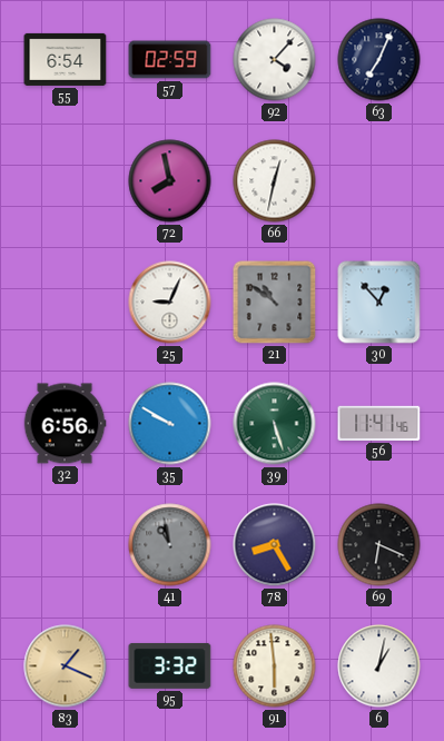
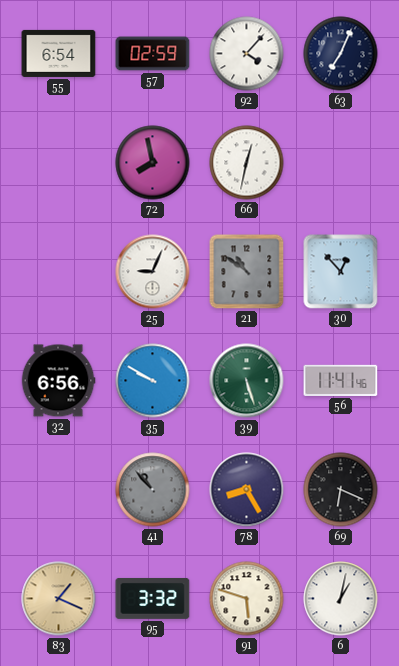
41: 10:58 -> 10:53 (153, 490)
91: 5:59 -> 5:48 (247, 599)
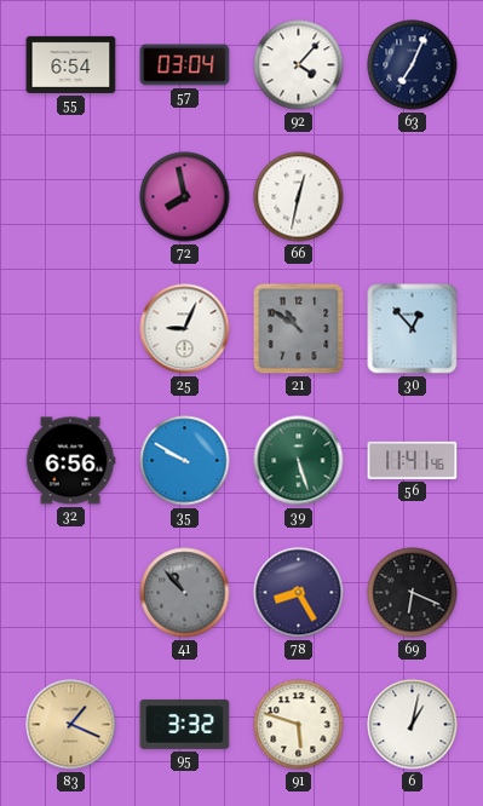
57: 02:59 -> 03:04 (185, 65)
